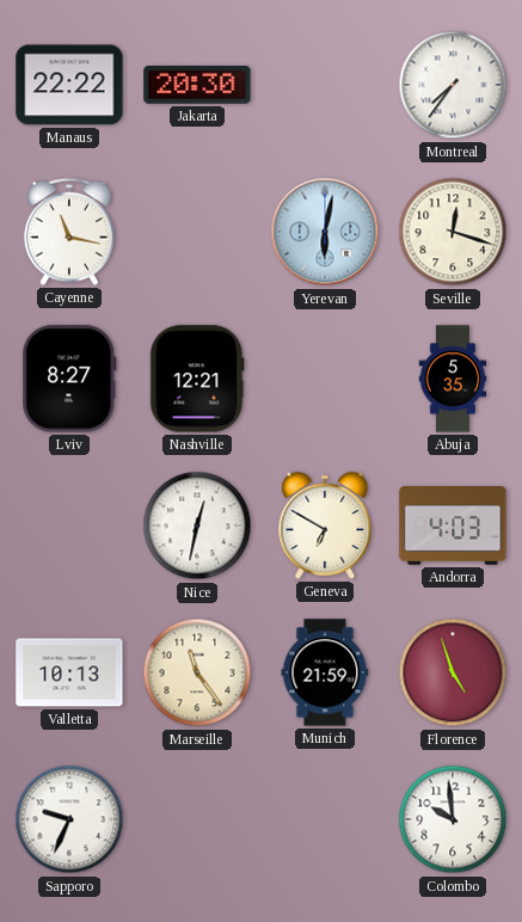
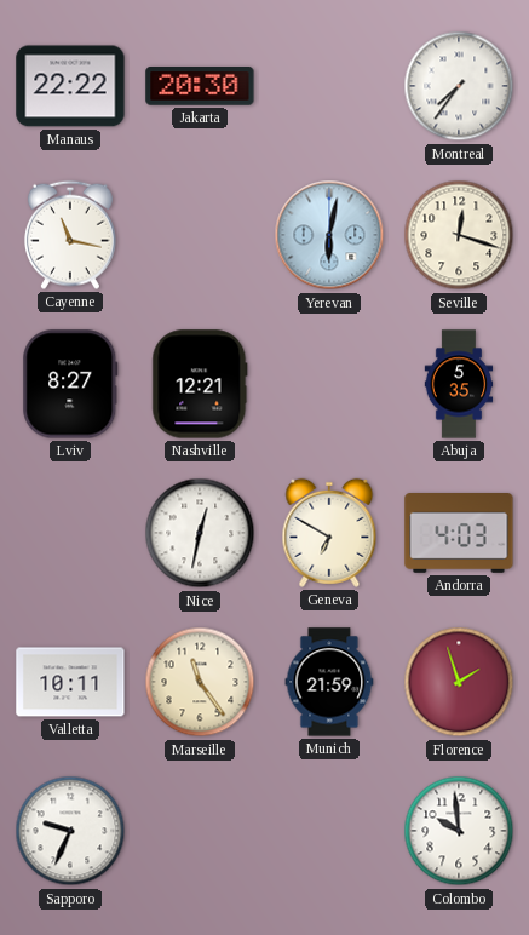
Valletta: 10:13 -> 10:11 (70, 682)
Florence: 4:57 -> 1:57 (459, 682)
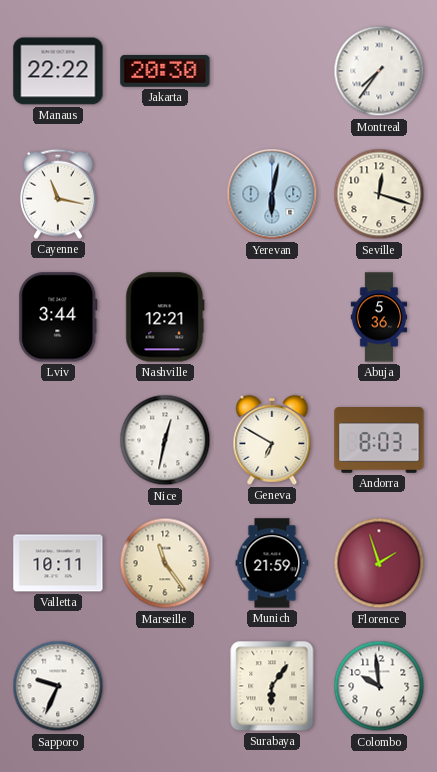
Lviv: 8:27 -> 3:44 (58, 317)
Abuja: 5:35 -> 5:36 (379, 317)
Andorra: 4:03 -> 8:03 (379, 441)
Surabaya: none -> 6:06 (272, 686)
